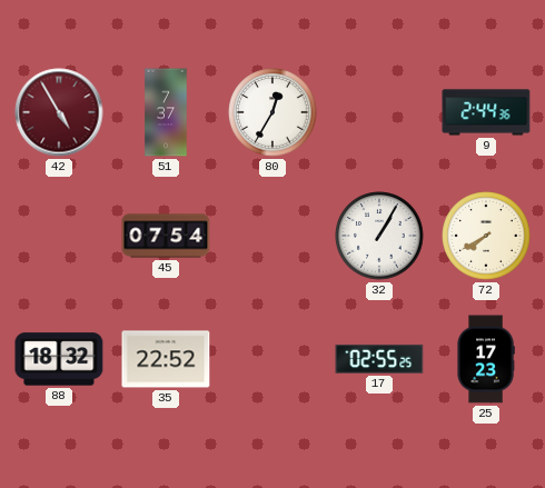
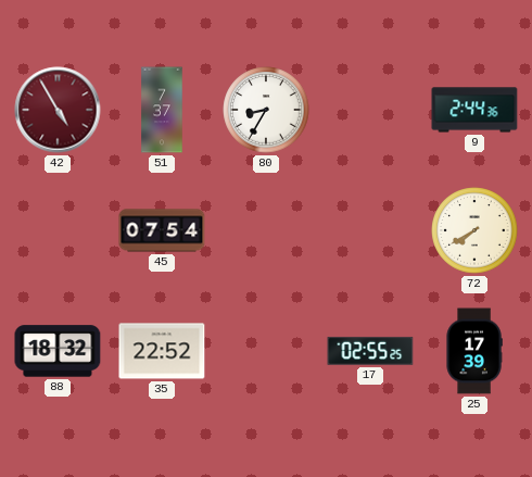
80: 12:35 -> 8:35 (266, 110)
32: 1:05 -> none (379, 236)
25: 17:23 -> 17:39 (474, 351)
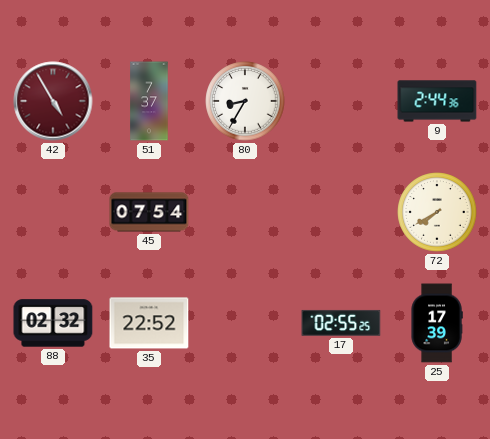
88: 18:32 -> 02:32 (53, 323)
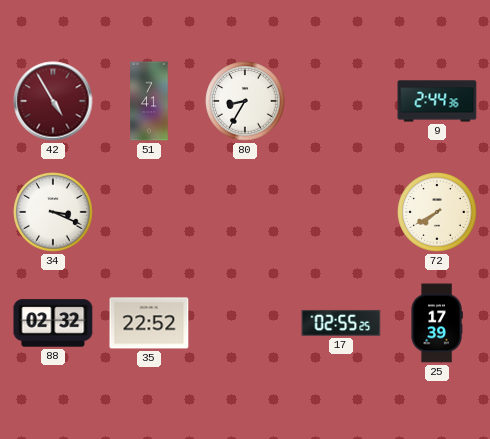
51: 7:37 -> 7:41 (149, 101)
34: none -> 3:19 (53, 212)
45: 07:54 -> none (149, 212)
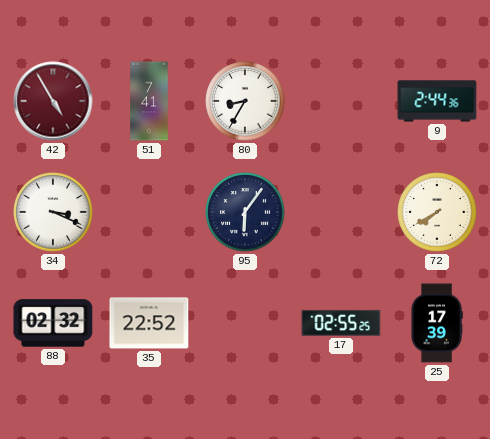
95: none -> 6:06 (245, 212)
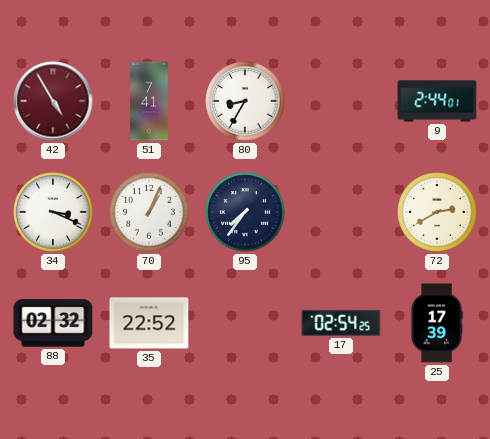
9: 2:44:36 -> 2:44:01 (437, 101)
70: none -> 1:04 (149, 212)
95: 6:06 -> 7:36 (245, 212)
72: 7:40 -> 2:40 (437, 212)
17: 02:55 -> 02:54 (341, 323)
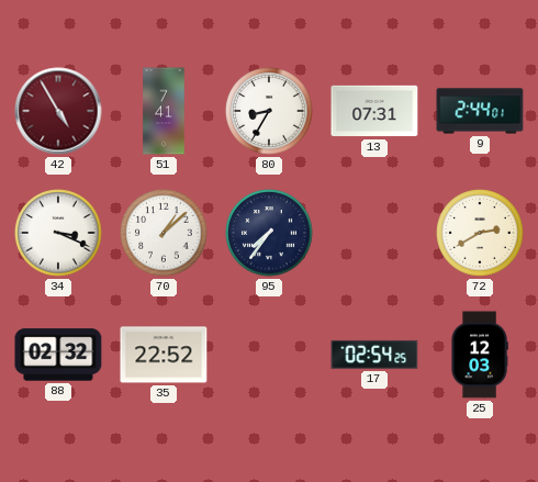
13: none -> 07:31 (374, 111)
70: 1:04 -> 1:08 (164, 233)
25: 17:39 -> 12:03 (480, 355)
